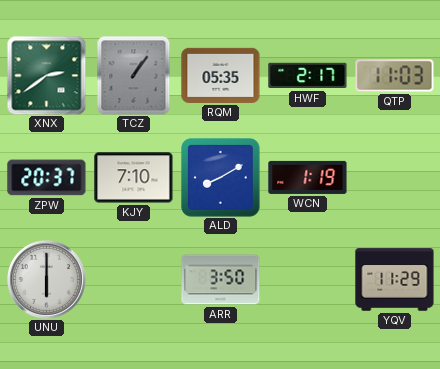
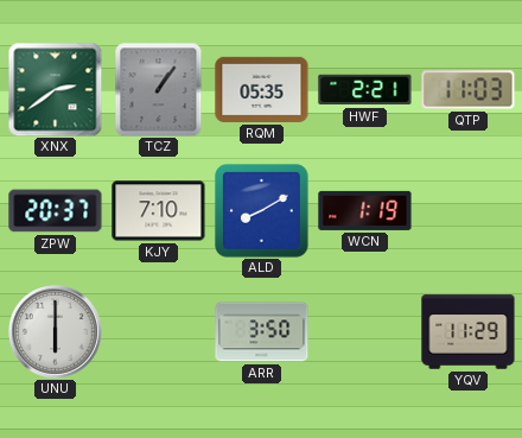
HWF: 2:17 -> 2:21 (365, 90)
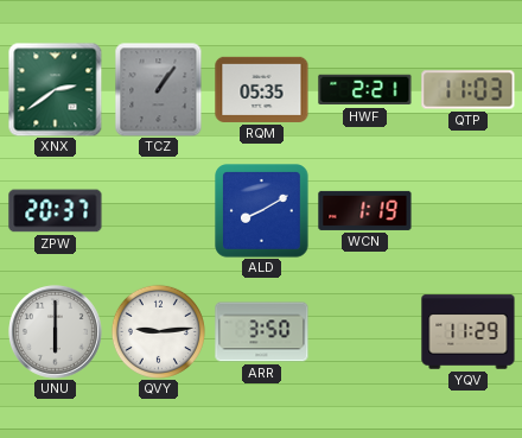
KJY: 7:10 -> none (159, 211)
QVY: none -> 9:14 (158, 331)
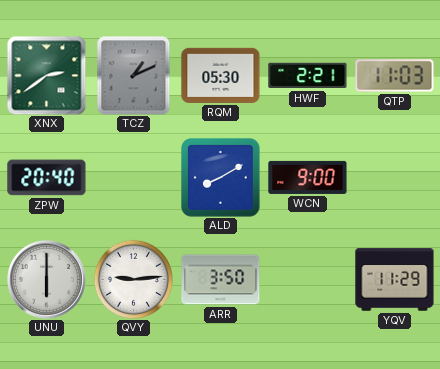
TCZ: 1:06 -> 1:11 (134, 75)
RQM: 05:35 -> 05:30 (221, 75)
ZPW: 20:37 -> 20:40 (47, 178)
WCN: 1:19 -> 9:00 (308, 177)
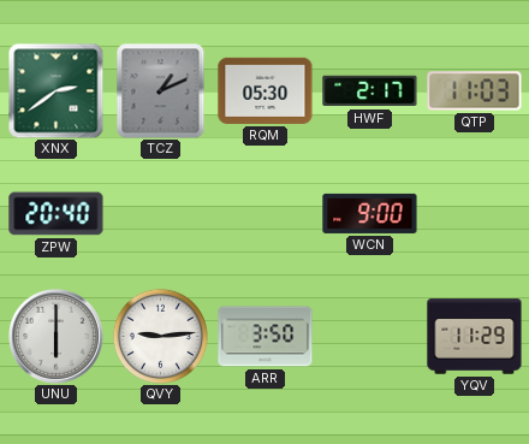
HWF: 2:21 -> 2:17 (370, 91)
ALD: 8:10 -> none (221, 178)
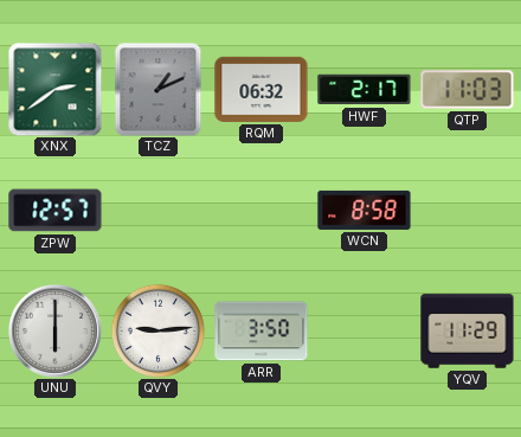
RQM: 05:30 -> 06:32 (262, 89)
ZPW: 20:40 -> 12:57 (56, 211)
WCN: 9:00 -> 8:58 (365, 210)
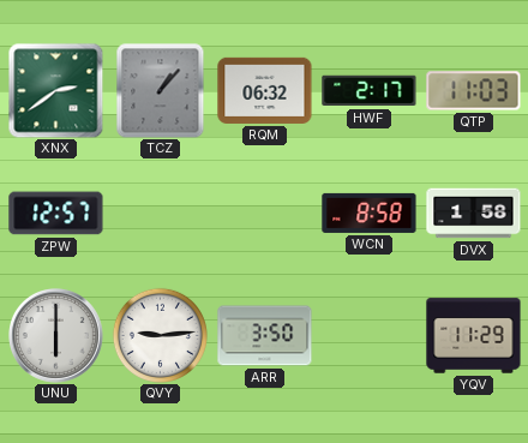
TCZ: 1:11 -> 1:07 (161, 90)
DVX: none -> 1:58 (474, 214)
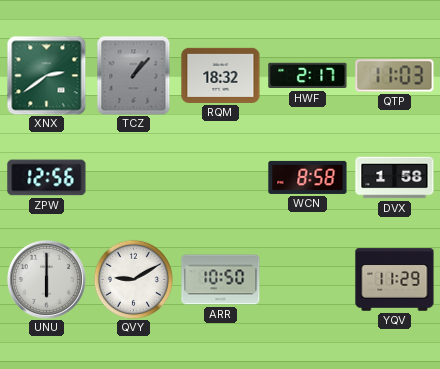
RQM: 06:32 -> 18:32 (221, 75)
ZPW: 12:57 -> 12:56 (47, 178)
QVY: 9:14 -> 9:10 (133, 279)
ARR: 3:50 -> 10:50 (221, 280)
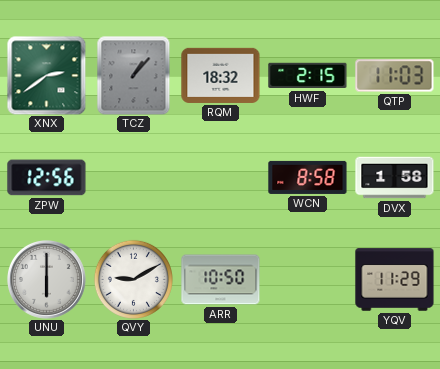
HWF: 2:17 -> 2:15 (308, 76)
